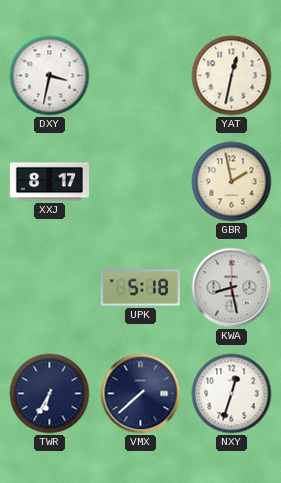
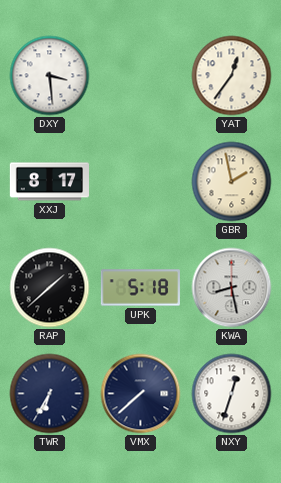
DXY: 3:32 -> 3:29 (50, 76)
YAT: 12:32 -> 12:36 (232, 76)
RAP: none -> 1:38 (50, 288)
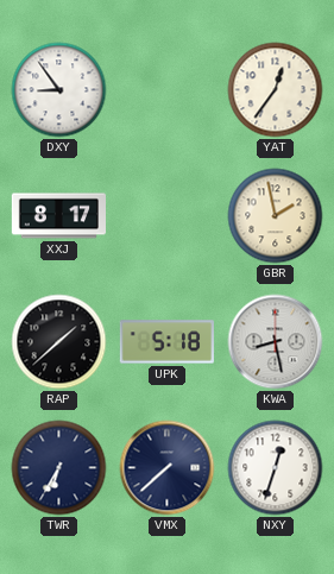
DXY: 3:29 -> 8:54 (59, 90)
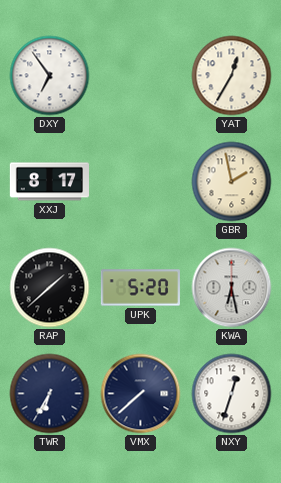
DXY: 8:54 -> 6:54 (50, 76)
YAT: 12:36 -> 12:35 (232, 76)
UPK: 5:18 -> 5:20 (140, 288)
KWA: 8:28 -> 6:28 (232, 288)
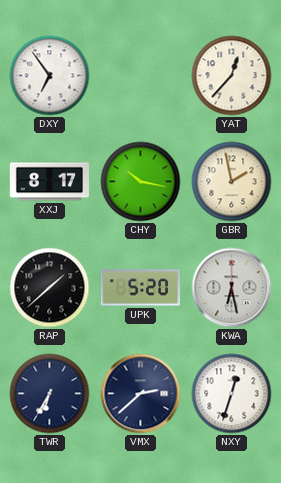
YAT: 12:35 -> 12:37 (232, 76)
CHY: none -> 10:17 (141, 182)
VMX: 7:38 -> 2:38 (141, 394)
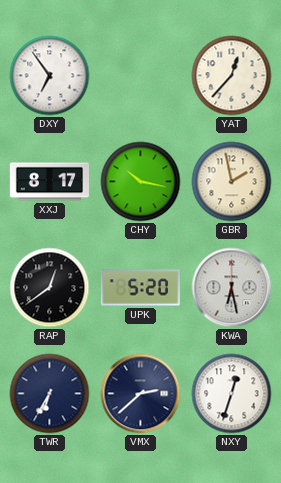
RAP: 1:38 -> 12:39 (50, 288)
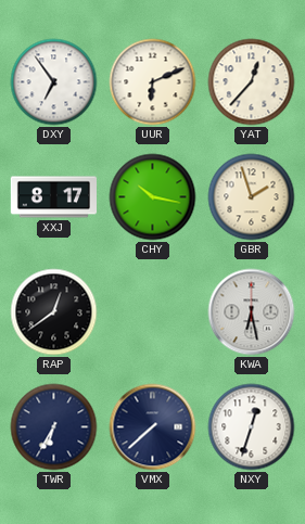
UUR: none -> 6:11 (153, 82)
GBR: 1:58 -> 1:57 (252, 197)
UPK: 5:20 -> none (140, 288)
VMX: 2:38 -> 7:38 (153, 427)
